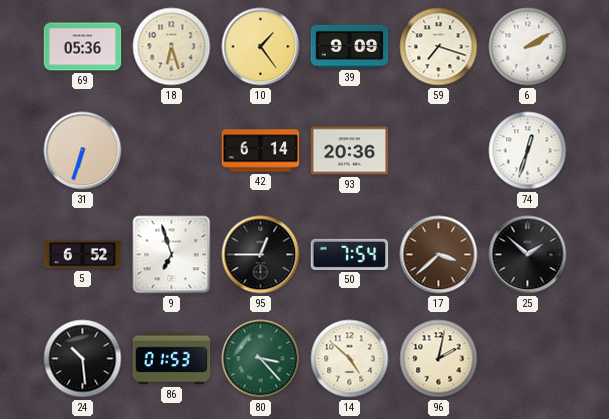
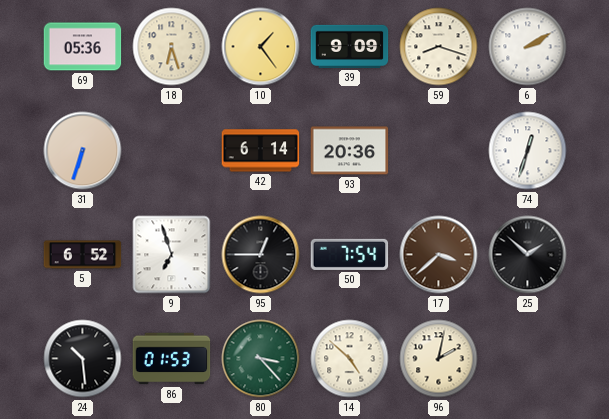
59: 7:18 -> 8:18 (439, 47)
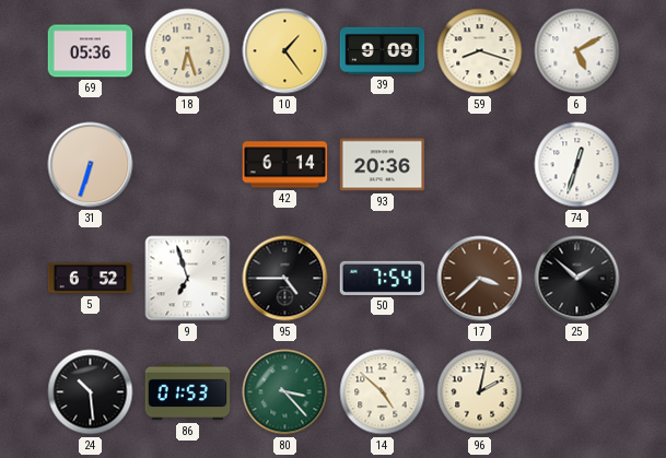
6: 2:10 -> 5:10 (577, 51)
95: 12:45 -> 4:45 (285, 279)
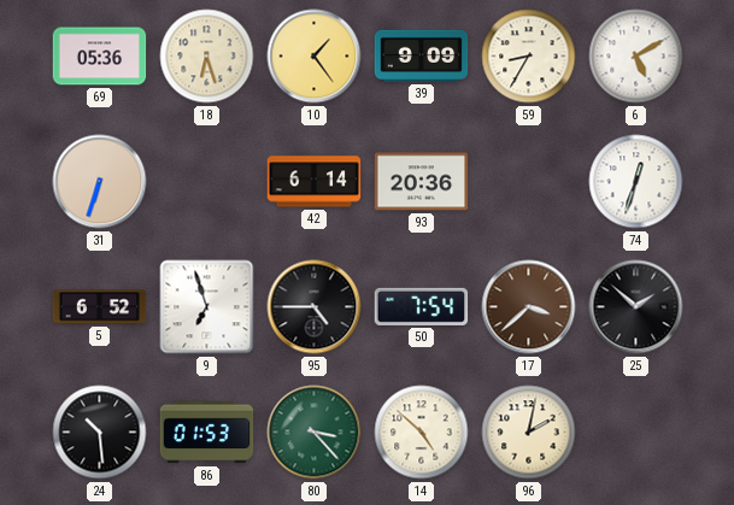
59: 8:18 -> 8:35 (529, 57)
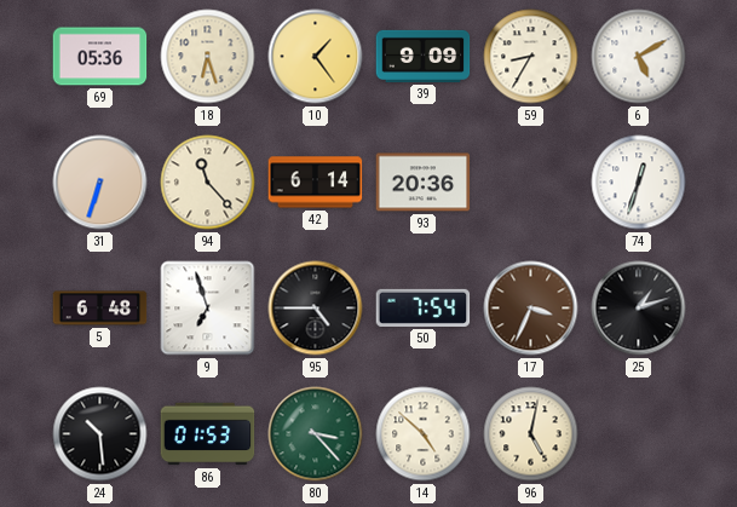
94: none -> 11:23 (208, 183)
5: 6:52 -> 6:48 (100, 309)
17: 3:38 -> 3:34 (531, 309)
25: 1:52 -> 1:12 (639, 309)
96: 2:02 -> 5:02 (531, 434)
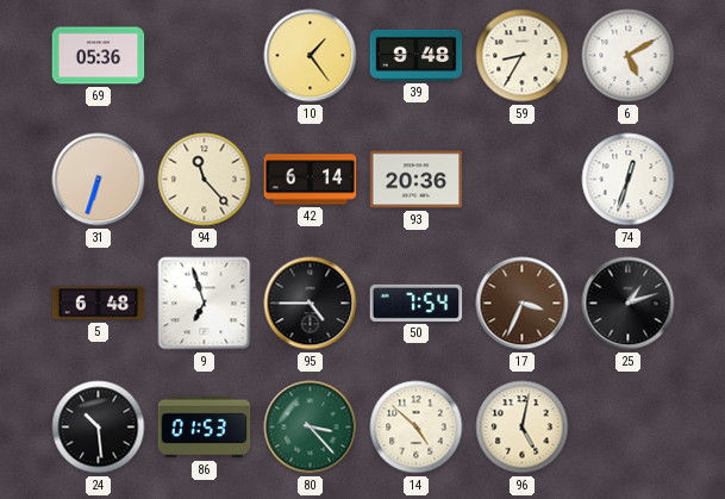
18: 6:27 -> none (208, 57)
39: 9:09 -> 9:48 (417, 55)
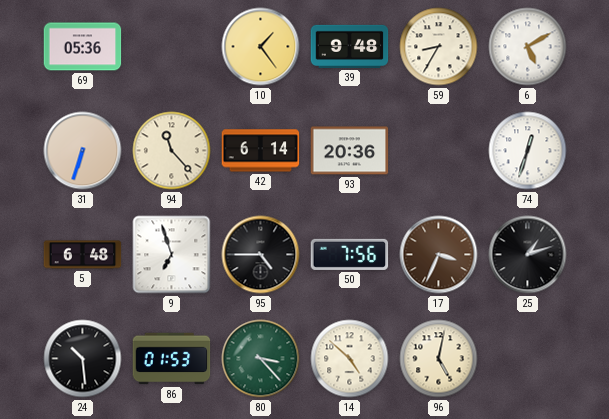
50: 7:54 -> 7:56 (350, 254)
